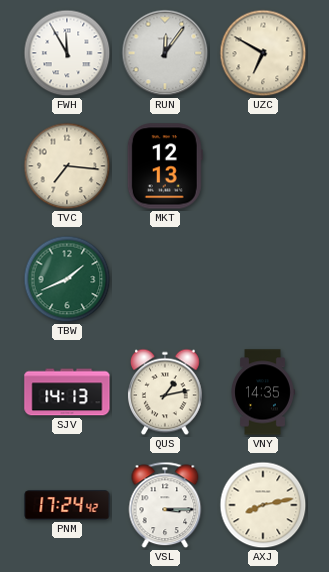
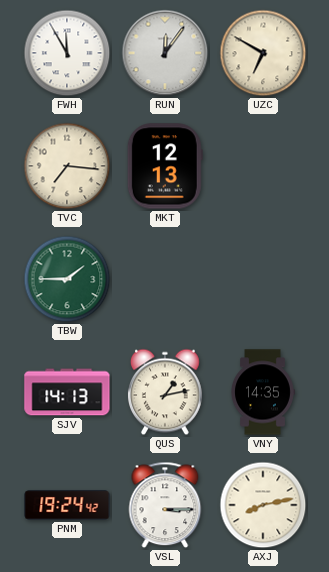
TBW: 1:41 -> 1:45 (67, 279)
PNM: 17:24 -> 19:24 (67, 505)
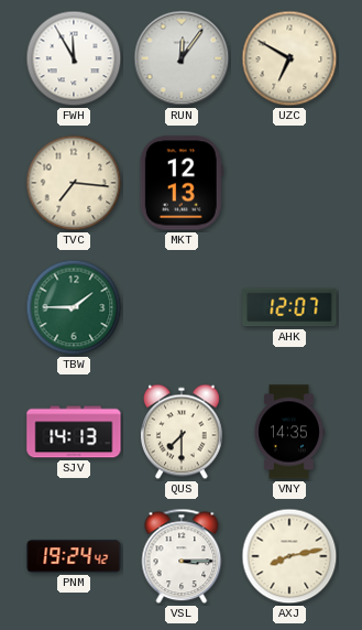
AHK: none -> 12:07 (289, 307)
QUS: 1:13 -> 7:30 (182, 432)
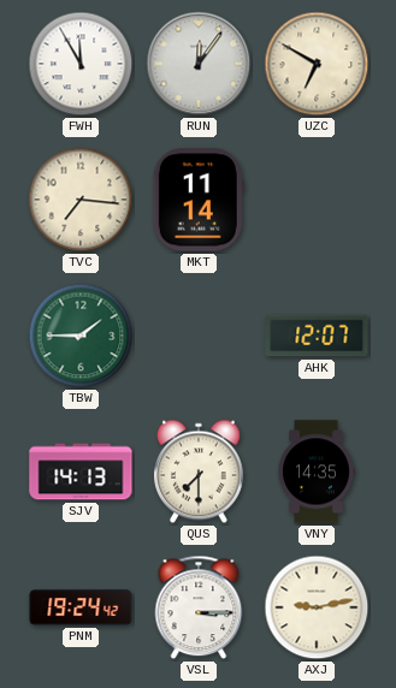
MKT: 12:13 -> 11:14 (199, 200)
AXJ: 8:13 -> 9:13 (317, 607)
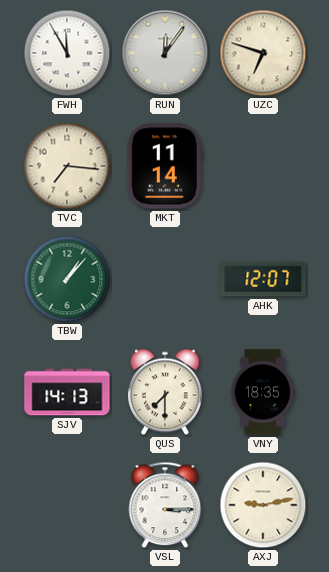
UZC: 6:50 -> 6:48 (263, 53)
TBW: 1:45 -> 1:07 (67, 279)
VNY: 14:35 -> 18:35 (263, 392)
PNM: 19:24 -> none (81, 607)
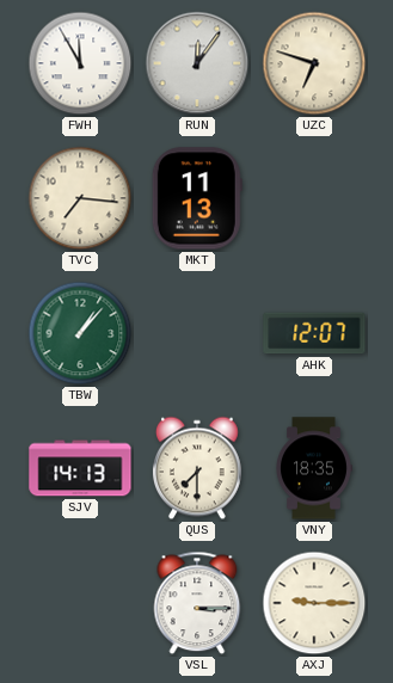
MKT: 11:14 -> 11:13 (197, 198)
AXJ: 9:13 -> 9:15 (314, 603)
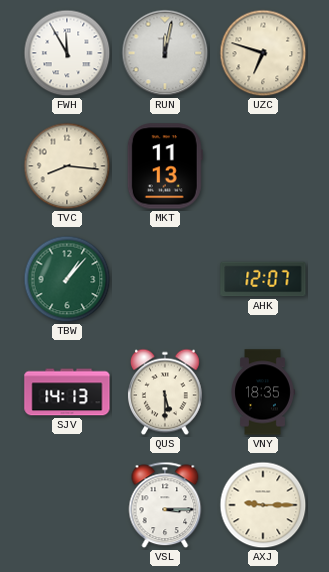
RUN: 12:06 -> 12:02 (165, 53)
TVC: 7:16 -> 8:16 (67, 166)
QUS: 7:30 -> 5:30 (165, 392)
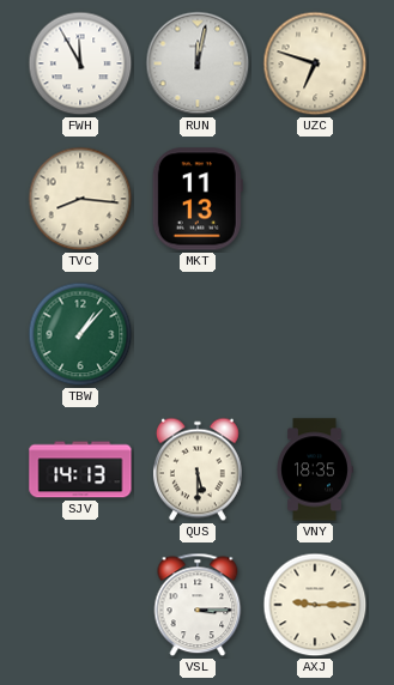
AHK: 12:07 -> none (263, 279)
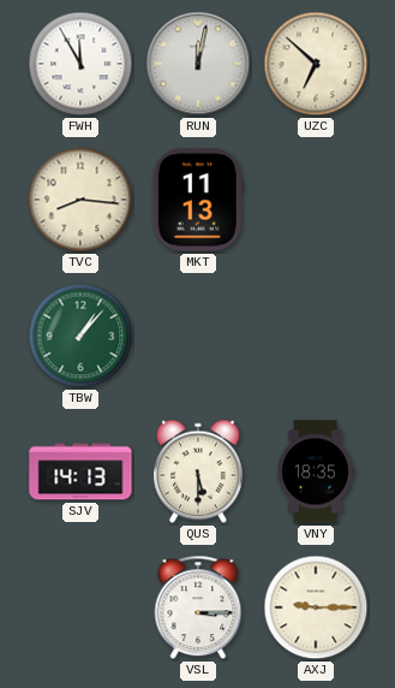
UZC: 6:48 -> 6:52 (316, 64)
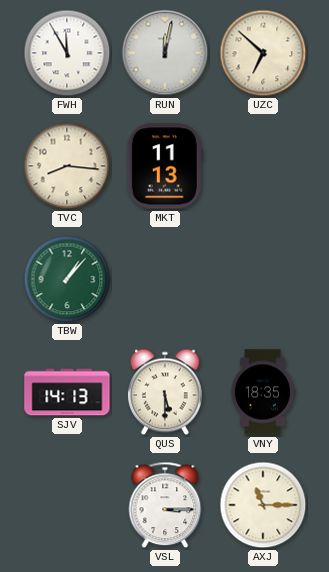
AXJ: 9:15 -> 11:15 (263, 505)
